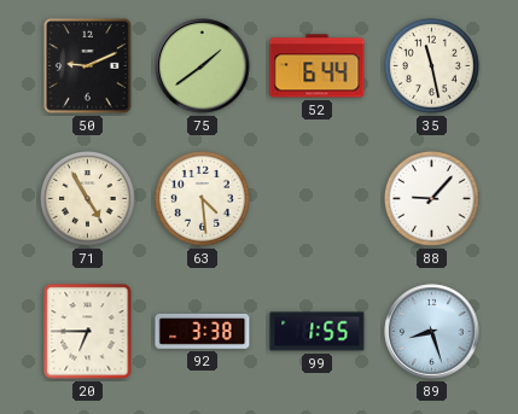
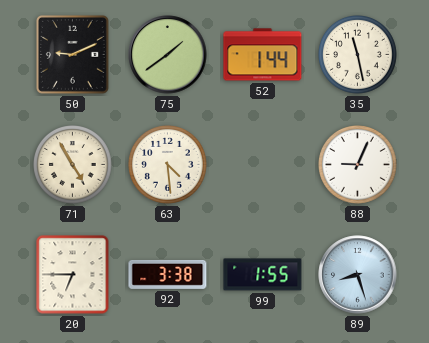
52: 6:44 -> 1:44 (263, 55)
88: 9:07 -> 9:04 (358, 165)
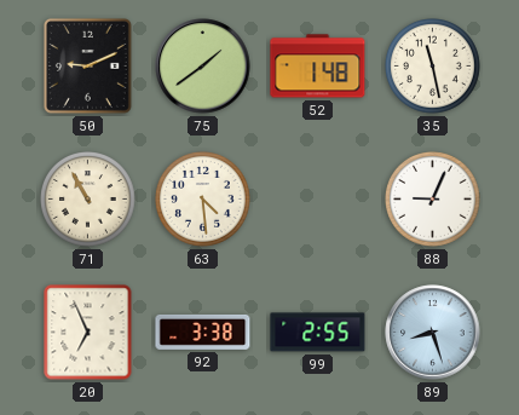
52: 1:44 -> 1:48 (318, 67)
71: 4:55 -> 10:55 (88, 200)
20: 6:45 -> 6:56 (88, 333)
99: 1:55 -> 2:55 (318, 333)
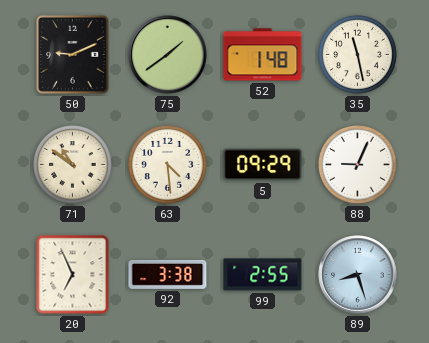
71: 10:55 -> 10:51 (73, 165)
5: none -> 09:29 (263, 165)
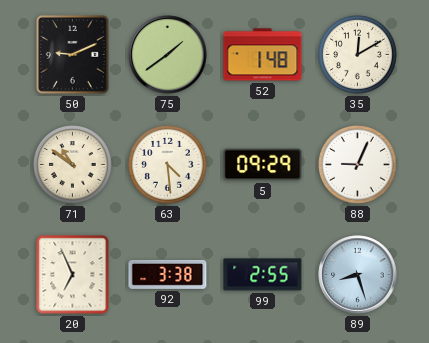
35: 11:28 -> 12:10 (358, 55)
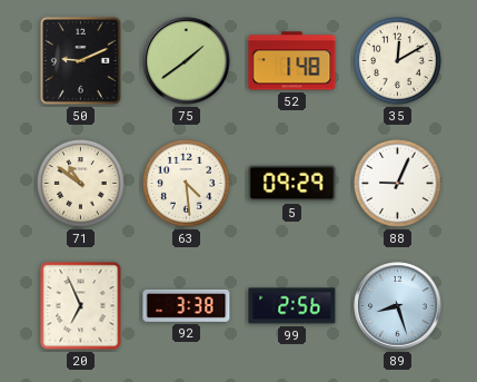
99: 2:55 -> 2:56 (292, 306)
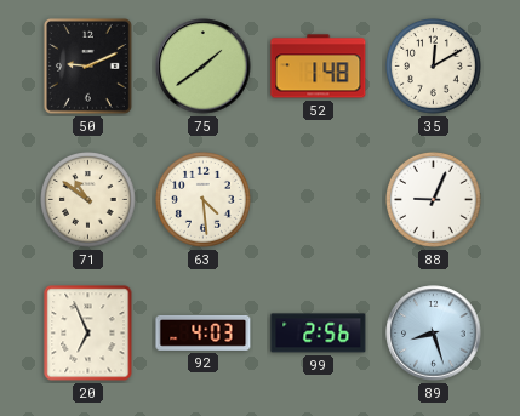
5: 09:29 -> none (292, 184)
92: 3:38 -> 4:03 (204, 332)
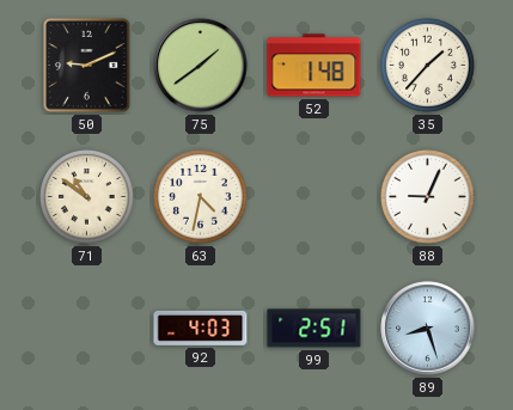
35: 12:10 -> 1:37 (428, 66)
63: 4:29 -> 4:32 (201, 197)
20: 6:56 -> none (88, 334)
99: 2:56 -> 2:51 (314, 329)
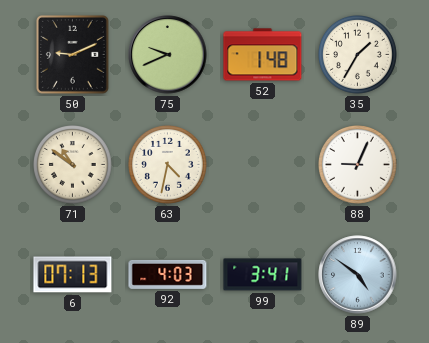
75: 1:39 -> 9:41 (168, 55)
35: 1:37 -> 1:35 (358, 55)
6: none -> 07:13 (73, 275)
99: 2:51 -> 3:41 (263, 275)
89: 8:27 -> 4:51 (358, 275)
